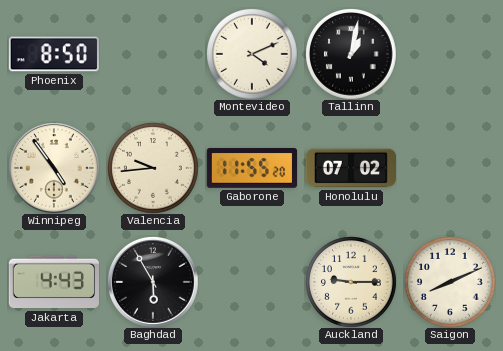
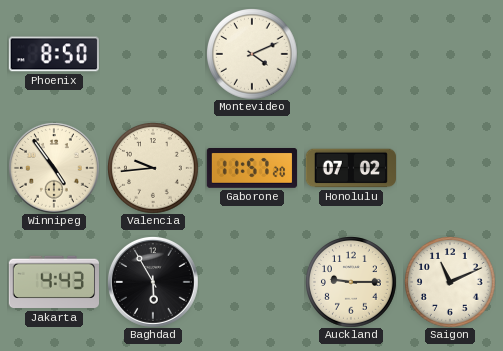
Tallinn: 1:02 -> none (351, 54)
Gaborone: 11:55 -> 11:57 (251, 169)
Saigon: 8:11 -> 11:11 (450, 282)
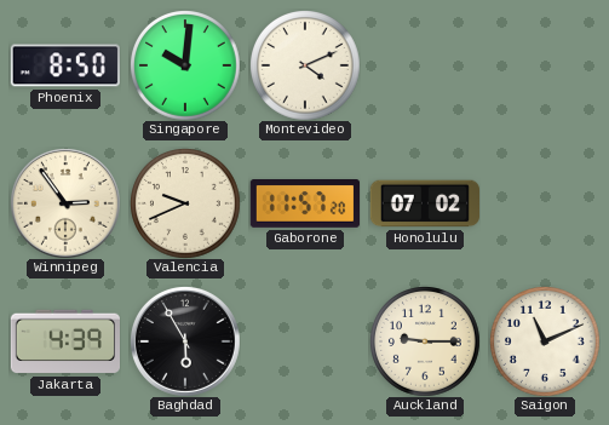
Singapore: none -> 10:01 (185, 65)
Winnipeg: 4:54 -> 2:54 (65, 203)
Valencia: 9:44 -> 9:41 (185, 203)
Jakarta: 4:43 -> 4:39 (64, 341)
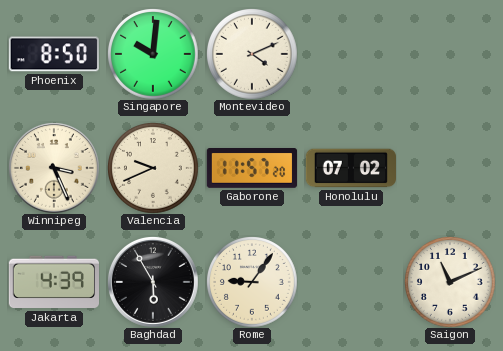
Winnipeg: 2:54 -> 3:26 (54, 168)
Rome: none -> 9:06 (252, 282)
Auckland: 9:15 -> none (425, 341)
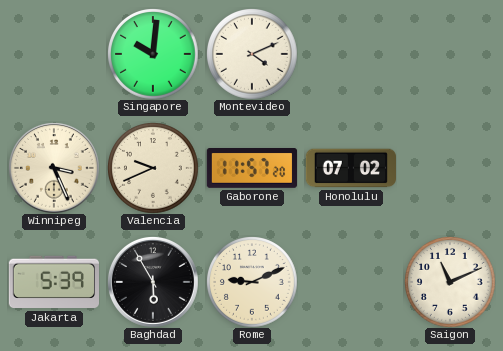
Phoenix: 8:50 -> none (54, 54)
Jakarta: 4:39 -> 5:39 (53, 282)
Rome: 9:06 -> 9:11 (252, 282)
